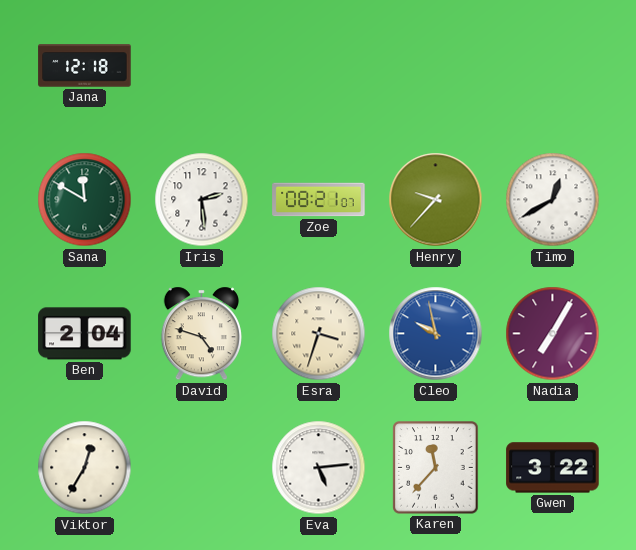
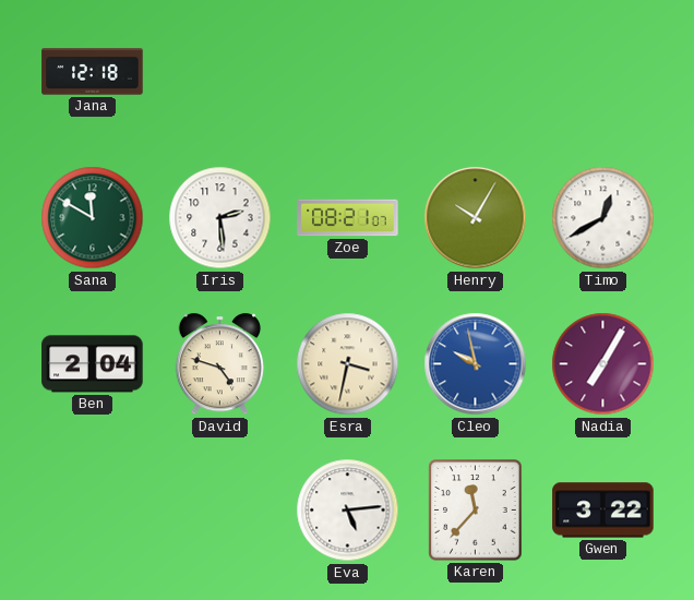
Henry: 9:37 -> 10:05 (476, 218)
Esra: 3:33 -> 3:32 (348, 364)
Viktor: 12:35 -> none (85, 468)
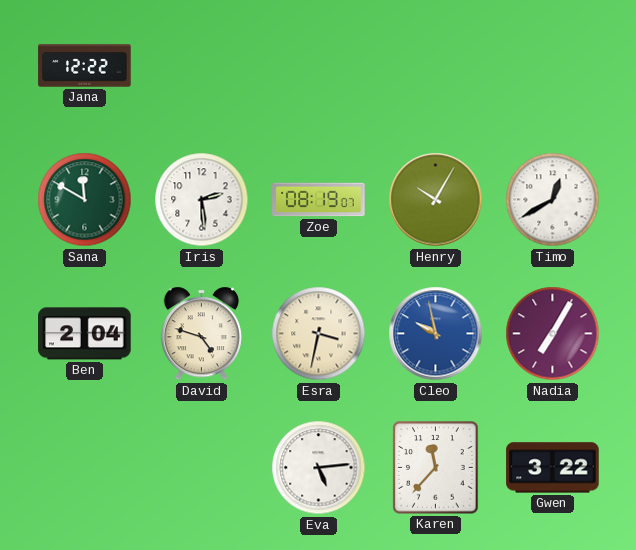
Jana: 12:18 -> 12:22 (85, 66)
Zoe: 08:21 -> 08:19 (319, 200)
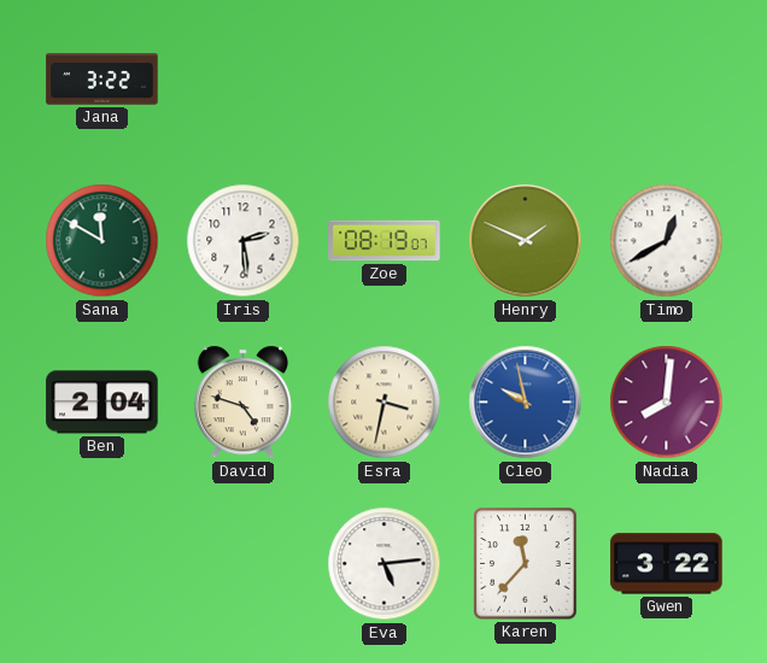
Jana: 12:22 -> 3:22 (103, 80)
Henry: 10:05 -> 1:49 (526, 241)
Nadia: 7:05 -> 8:01 (667, 403)
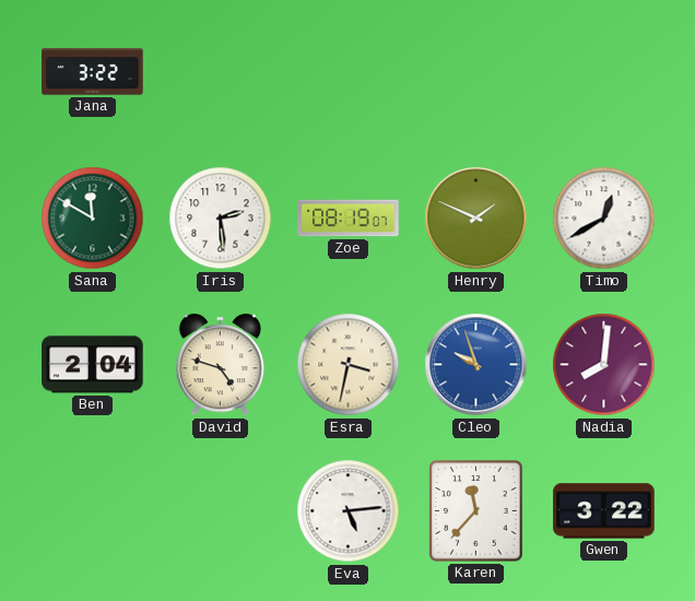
Cleo: 9:58 -> 9:57 (476, 365)
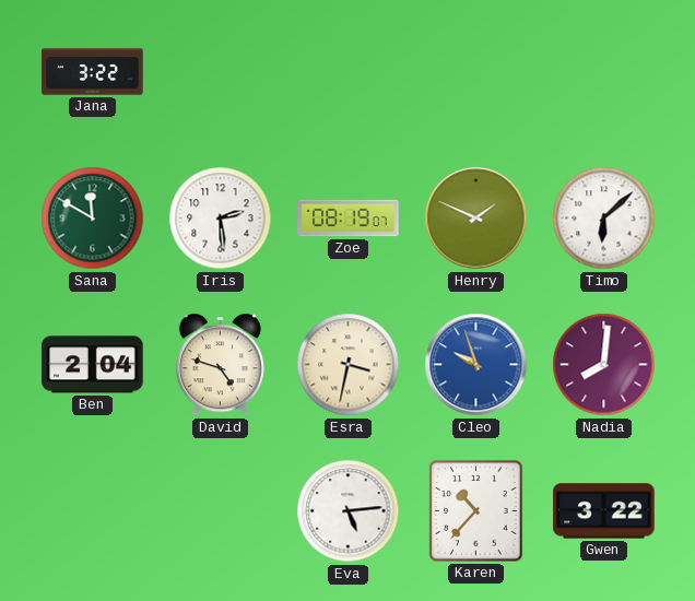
Timo: 12:40 -> 6:08 (604, 219)
Karen: 11:37 -> 10:37 (476, 511)
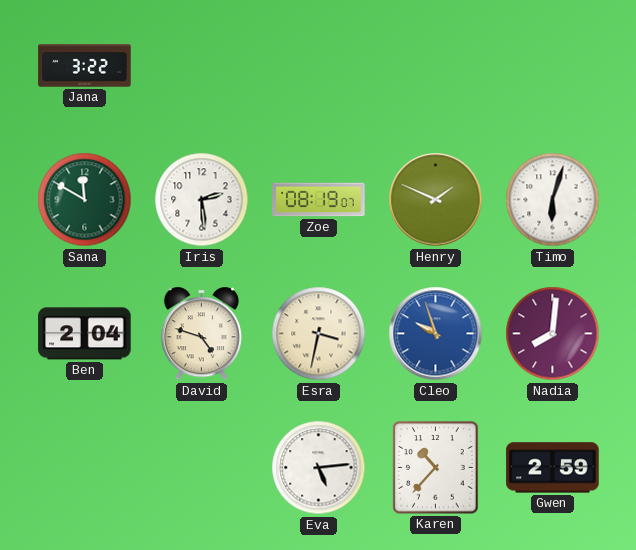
Timo: 6:08 -> 6:03 (553, 200)
Gwen: 3:22 -> 2:59 (553, 468)
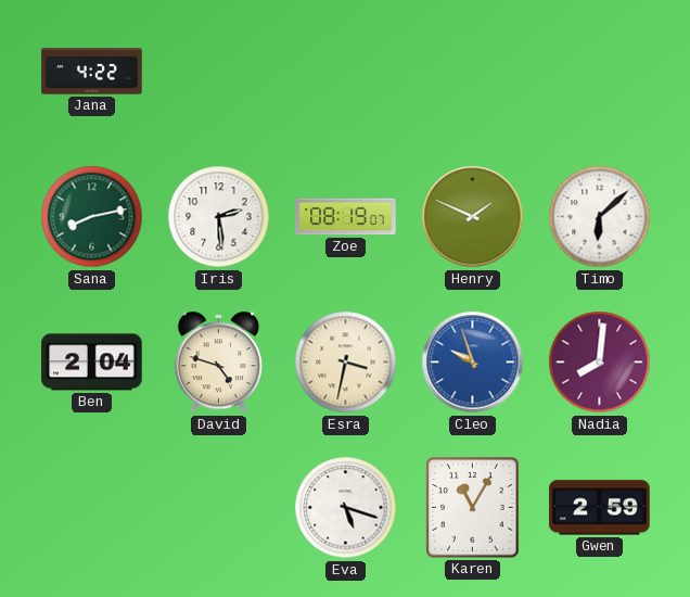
Jana: 3:22 -> 4:22 (92, 72)
Sana: 11:50 -> 8:13 (92, 217)
Timo: 6:03 -> 6:08 (600, 217)
Eva: 5:14 -> 5:18 (346, 508)
Karen: 10:37 -> 11:05 (473, 508)
